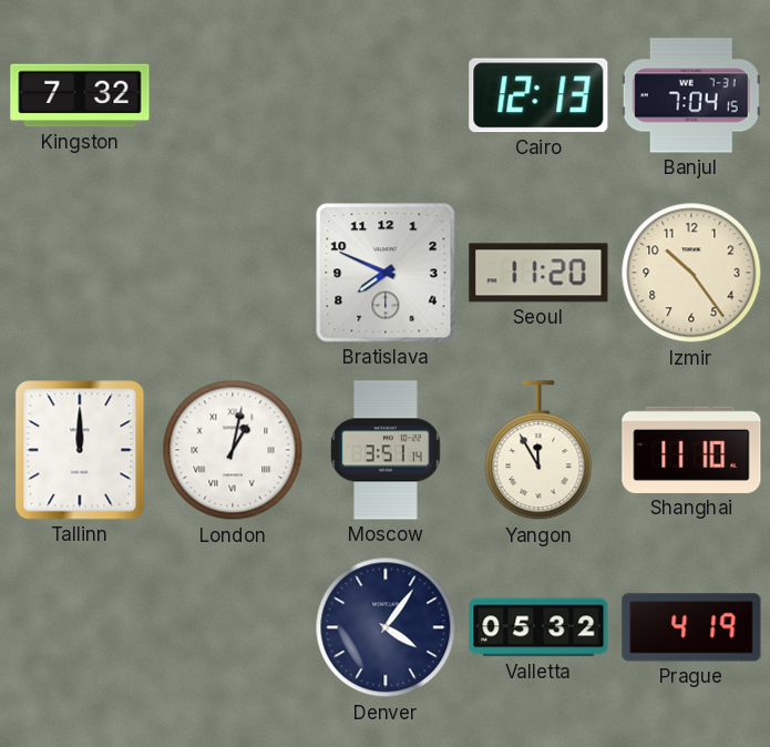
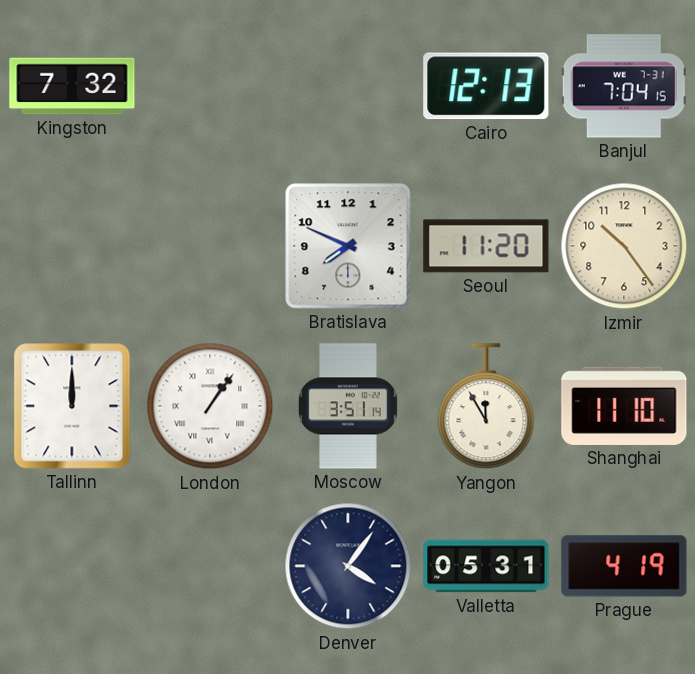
London: 1:02 -> 1:06 (210, 406)
Valletta: 05:32 -> 05:31 (486, 566)
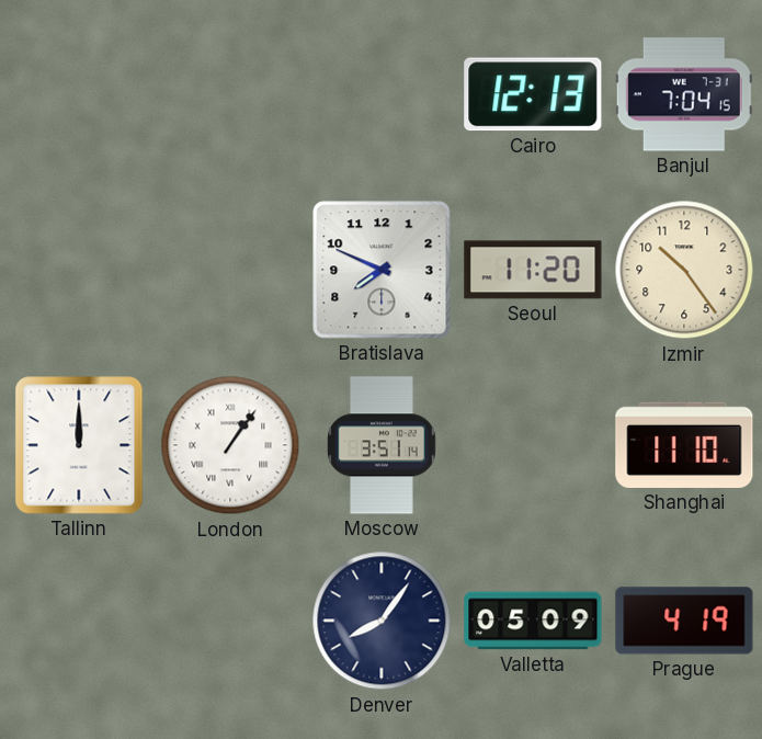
Kingston: 7:32 -> none (72, 86)
Yangon: 11:55 -> none (486, 407)
Denver: 4:06 -> 8:06 (382, 621)
Valletta: 05:31 -> 05:09 (533, 621)
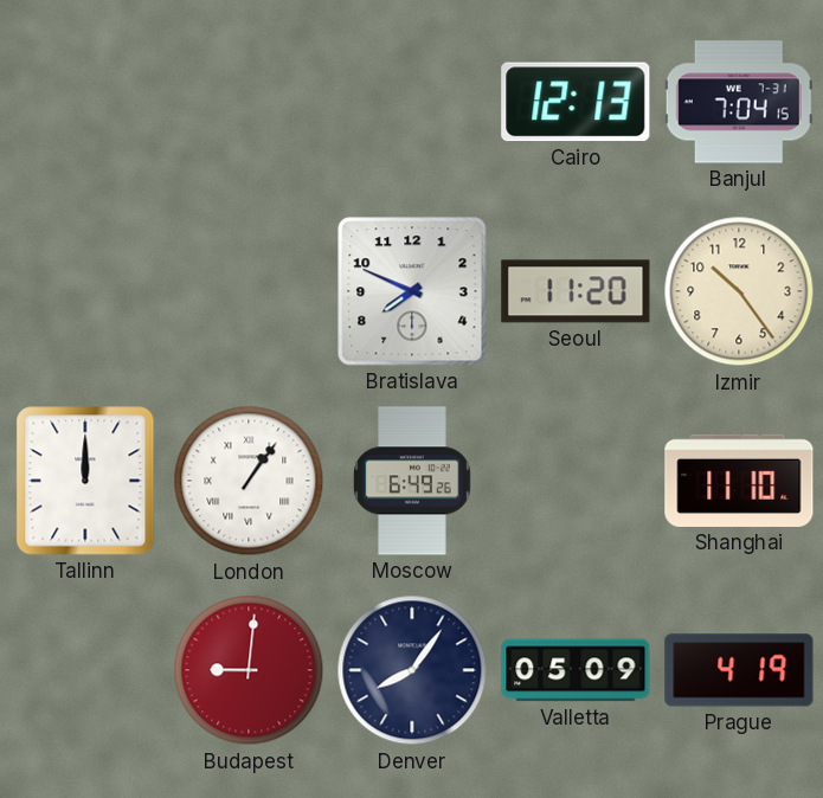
Moscow: 3:51 -> 6:49 (412, 481)
Budapest: none -> 9:01 (249, 670)
